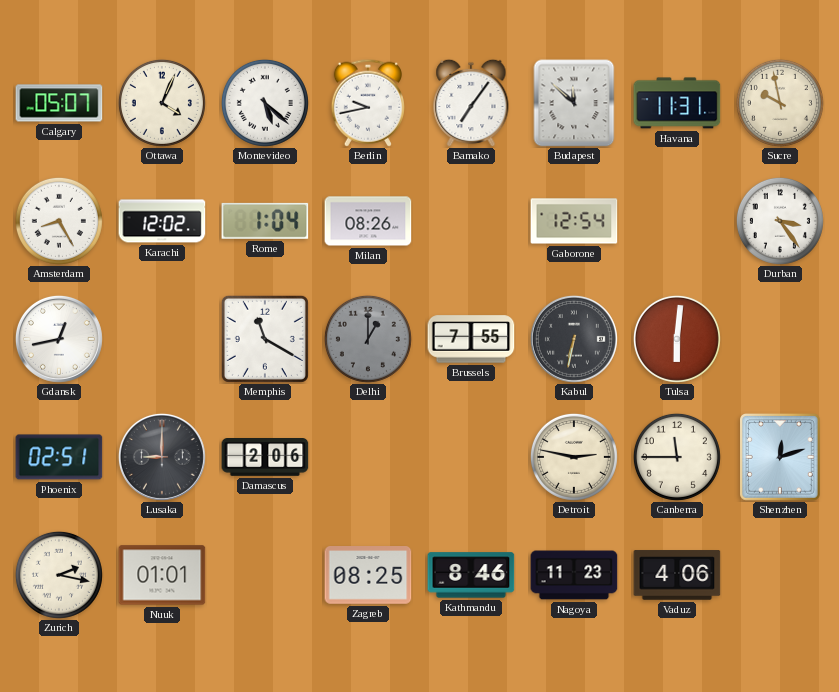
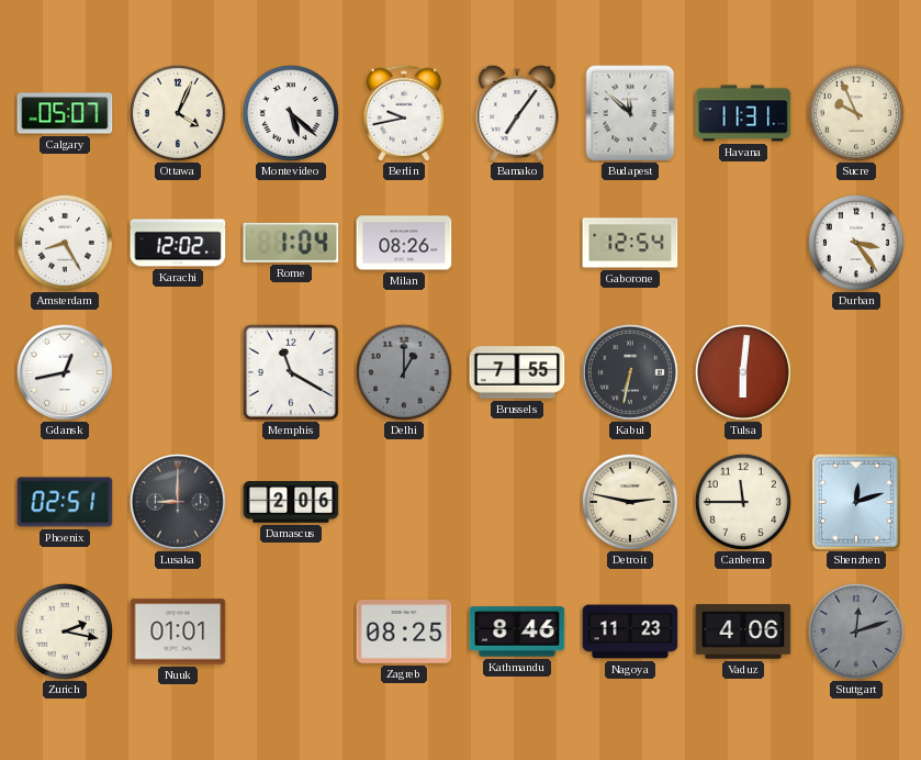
Sucre: 9:58 -> 9:56 (856, 113)
Stuttgart: none -> 12:12 (856, 632)
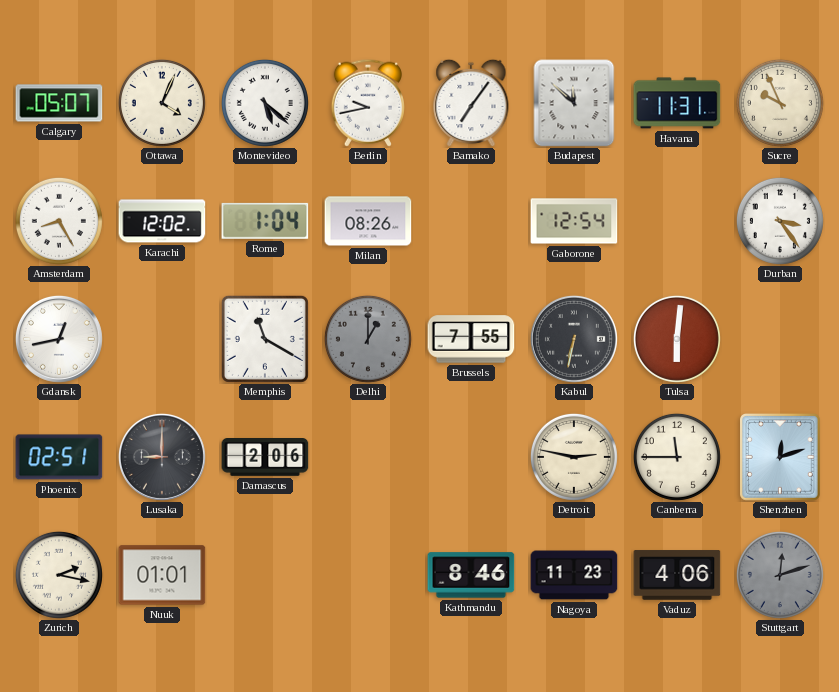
Zagreb: 08:25 -> none (404, 633)
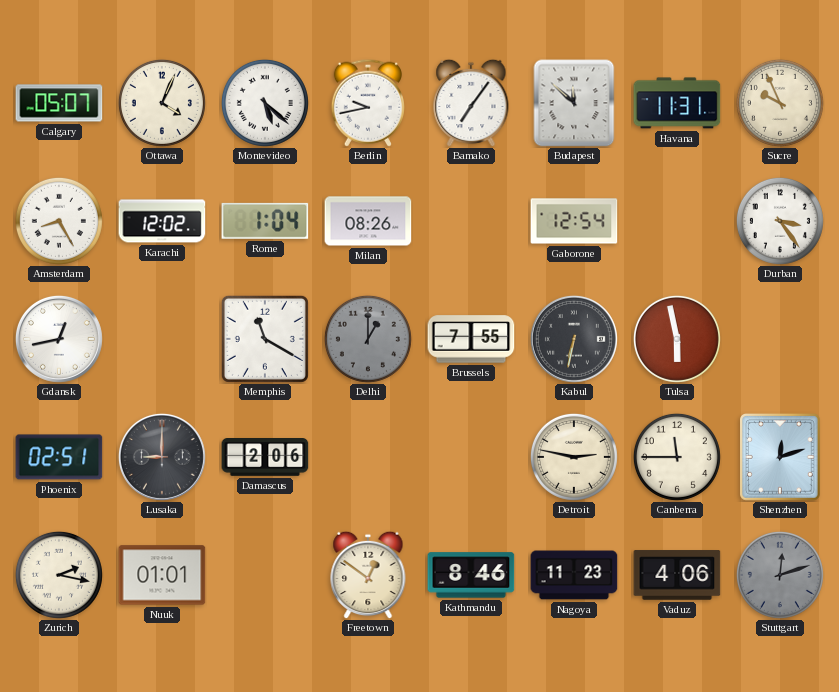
Tulsa: 6:01 -> 5:58 (677, 339)
Freetown: none -> 12:51 (368, 575)
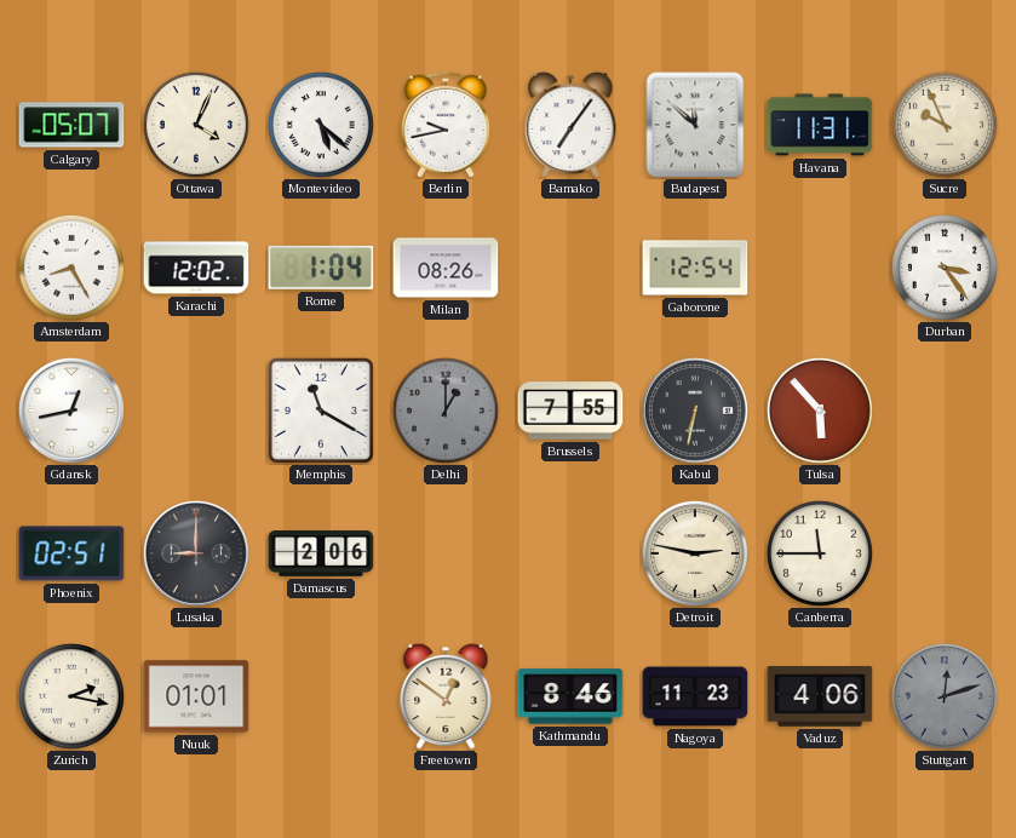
Tulsa: 5:58 -> 5:53 (820, 411)
Shenzhen: 12:12 -> none (781, 458)
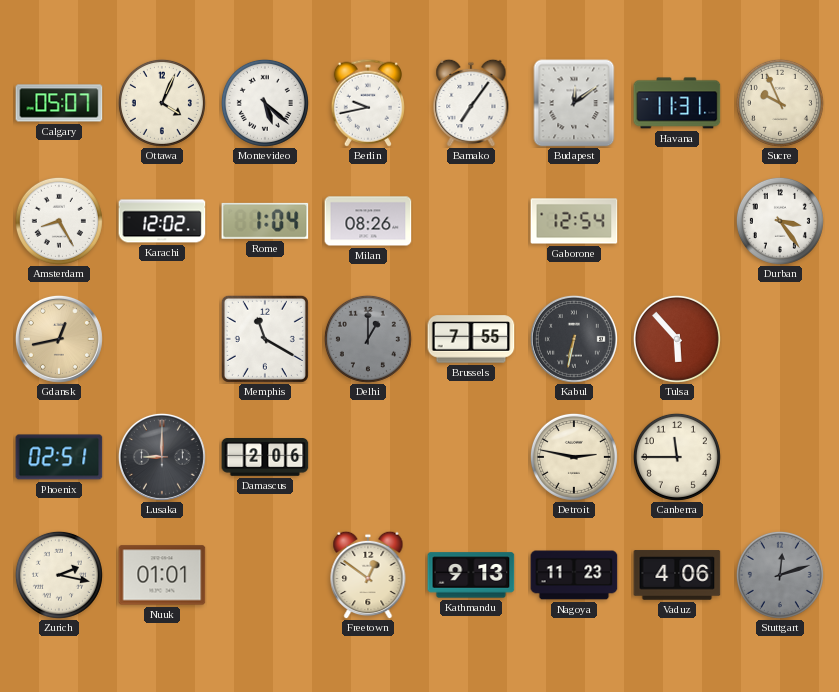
Budapest: 11:52 -> 12:09 (574, 103)
Gdansk dial: white -> champagne (59, 339)
Kathmandu: 8:46 -> 9:13 (471, 575)
